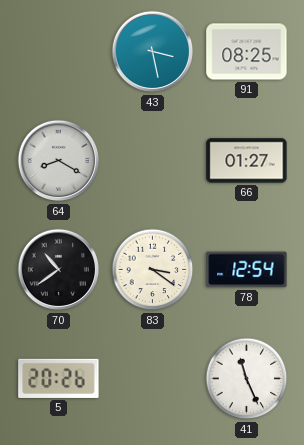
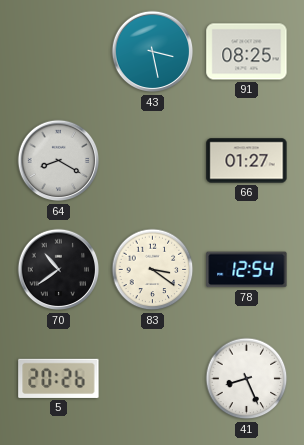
41: 11:26 -> 8:26 (247, 379)
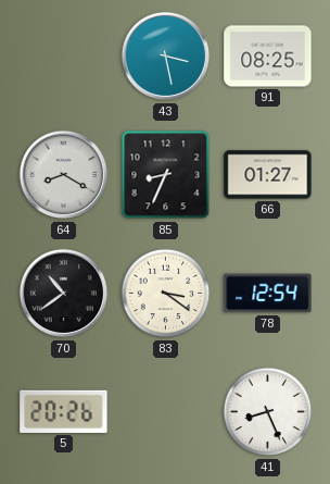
85: none -> 8:34 (166, 175)
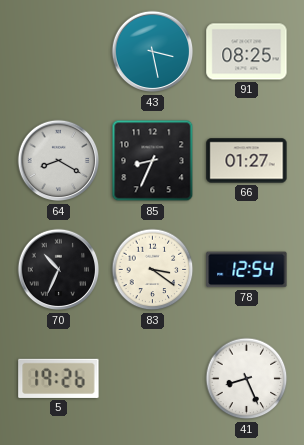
70: 10:39 -> 10:34 (59, 270)
5: 20:26 -> 19:26 (59, 378)
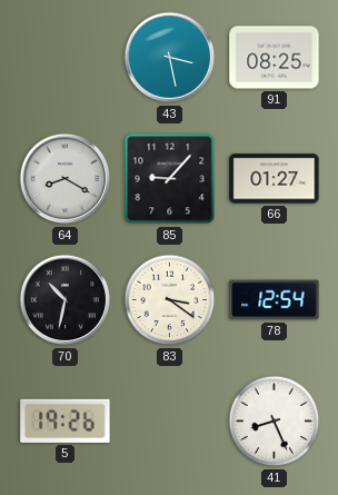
85: 8:34 -> 9:07 (170, 179)
70: 10:34 -> 10:32 (66, 300)
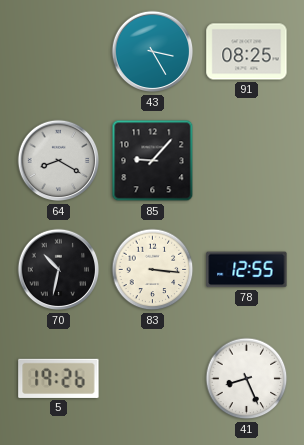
43: 3:28 -> 3:25 (153, 52)
66: 01:27 -> none (275, 179)
83: 3:21 -> 3:16 (153, 270)
78: 12:54 -> 12:55 (247, 270)
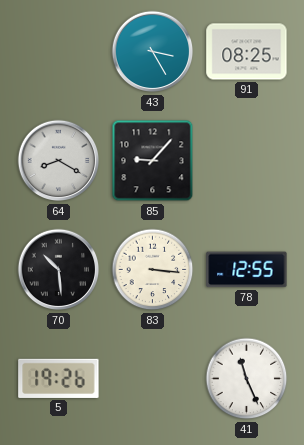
70: 10:32 -> 10:29 (59, 270)
41: 8:26 -> 11:26 (247, 379)
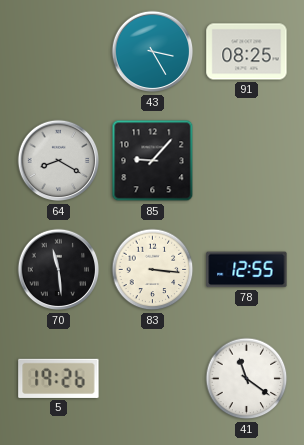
70: 10:29 -> 11:29 (59, 270)
41: 11:26 -> 11:21 (247, 379)
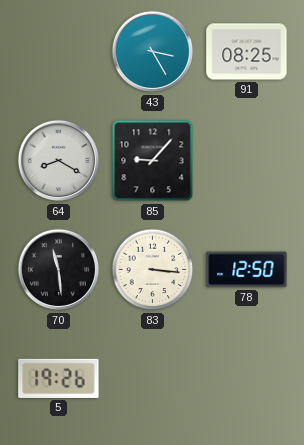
78: 12:55 -> 12:50 (247, 270)
41: 11:21 -> none (247, 379)
